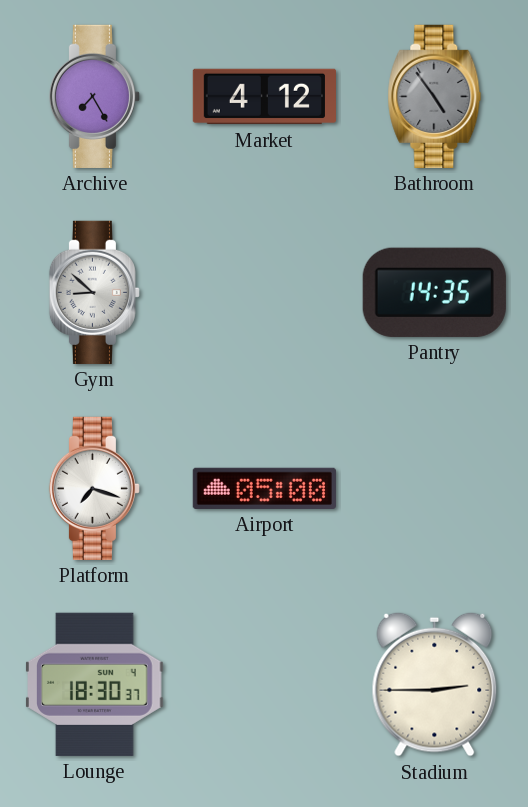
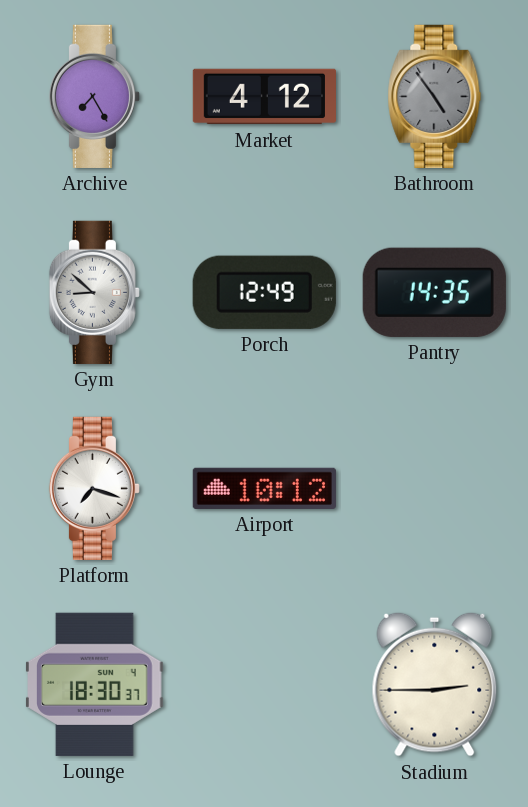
Porch: none -> 12:49 (264, 292)
Airport: 05:00 -> 10:12 (264, 488)
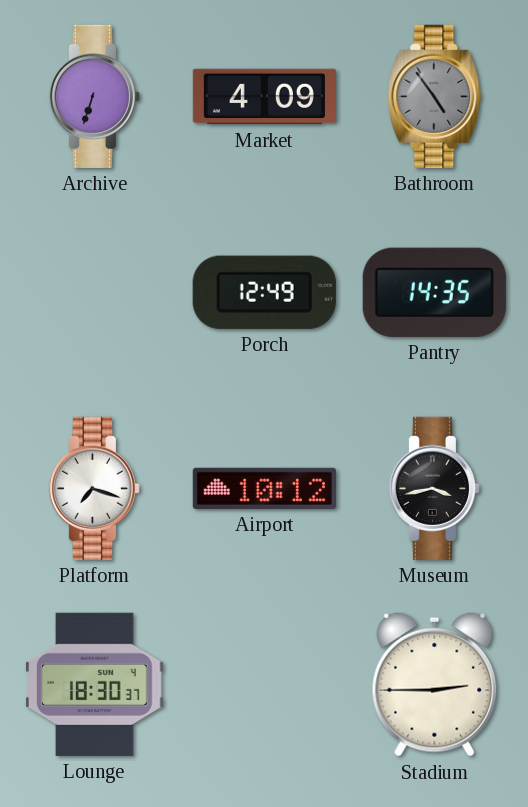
Archive: 7:25 -> 6:33 (94, 96)
Market: 4:12 -> 4:09 (264, 97)
Gym: 8:52 -> none (94, 292)
Museum: none -> 3:43 (434, 488)
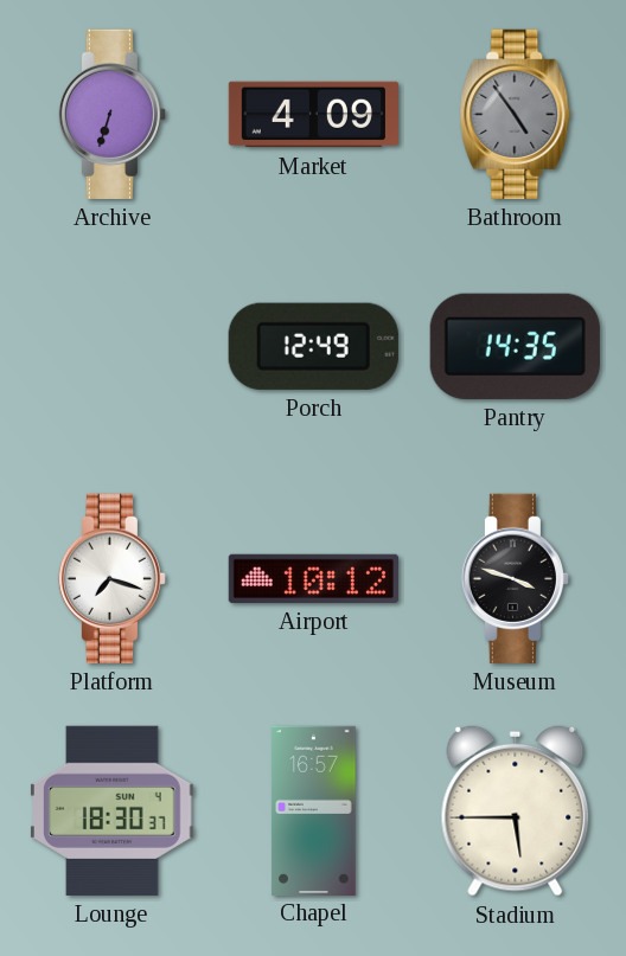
Museum: 3:43 -> 3:48 (515, 578)
Chapel: none -> 16:57 (314, 810)
Stadium: 2:45 -> 5:45 (516, 810)
